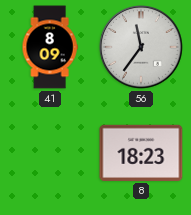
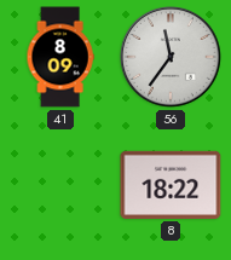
8: 18:23 -> 18:22 (171, 185)
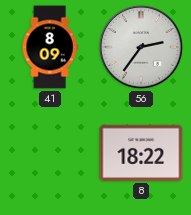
56: 11:36 -> 2:36 (141, 47)
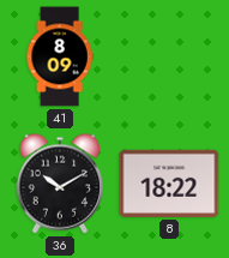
56: 2:36 -> none (141, 47)
36: none -> 10:10 (60, 184)
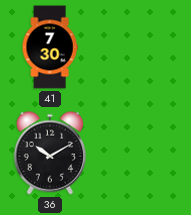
41: 8:09 -> 7:30 (50, 47)
8: 18:22 -> none (169, 184)
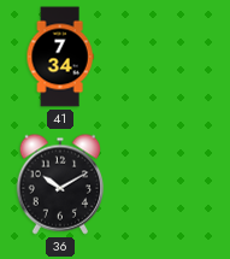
41: 7:30 -> 7:34 (60, 57)
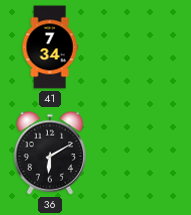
36: 10:10 -> 6:10 (50, 153)
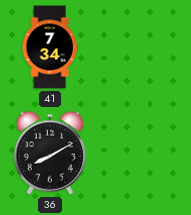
36: 6:10 -> 8:10 (50, 153)
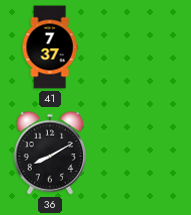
41: 7:34 -> 7:37 (50, 47)
